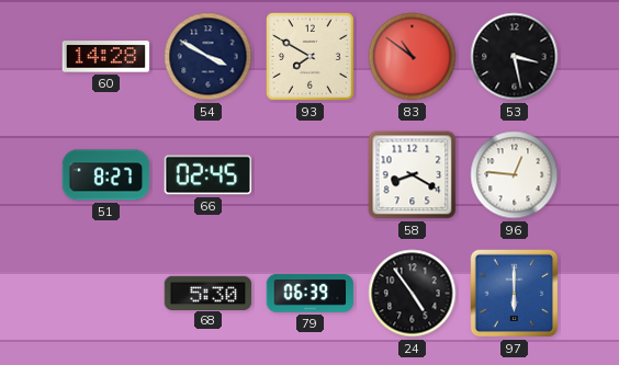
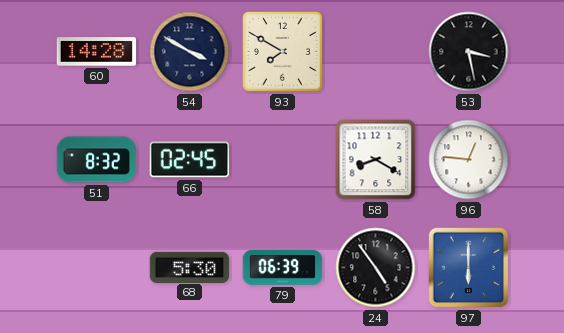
83: 10:51 -> none (413, 57)
51: 8:27 -> 8:32 (97, 160)
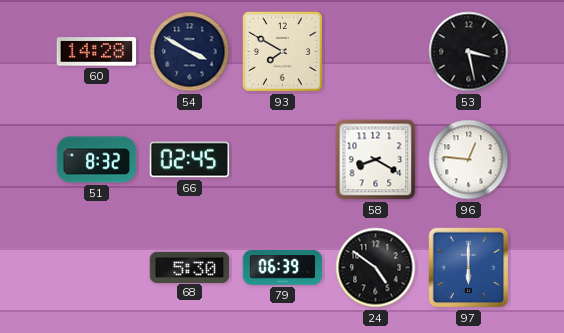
24: 4:54 -> 4:51 (376, 268)
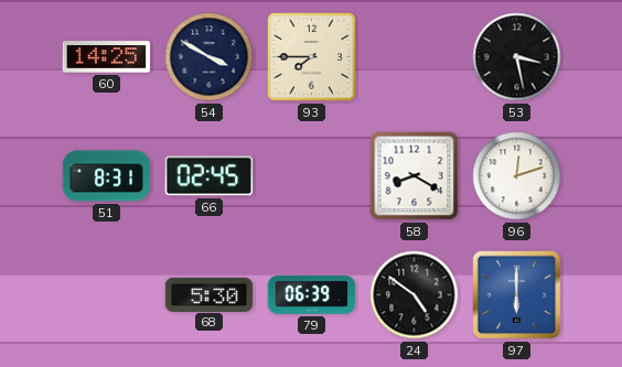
60: 14:28 -> 14:25 (107, 57)
93: 7:50 -> 7:45 (311, 56)
51: 8:32 -> 8:31 (107, 176)
96: 12:46 -> 12:12 (517, 176)
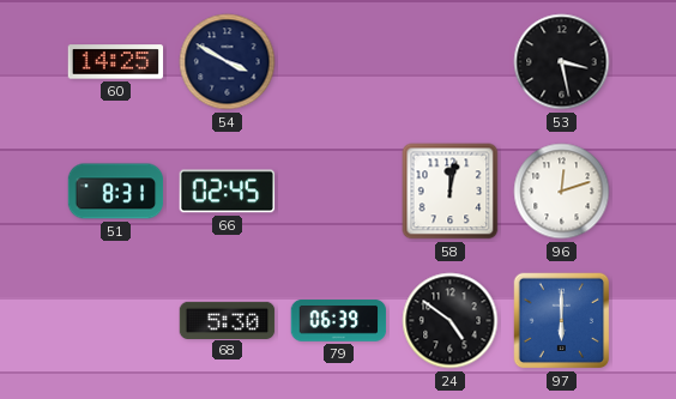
93: 7:45 -> none (311, 56)
58: 8:20 -> 12:02 (451, 192)
